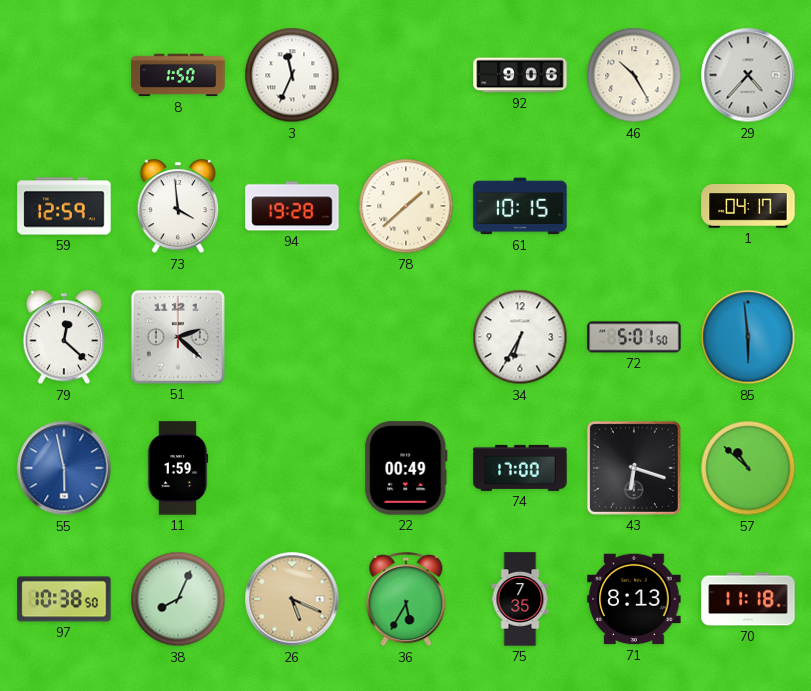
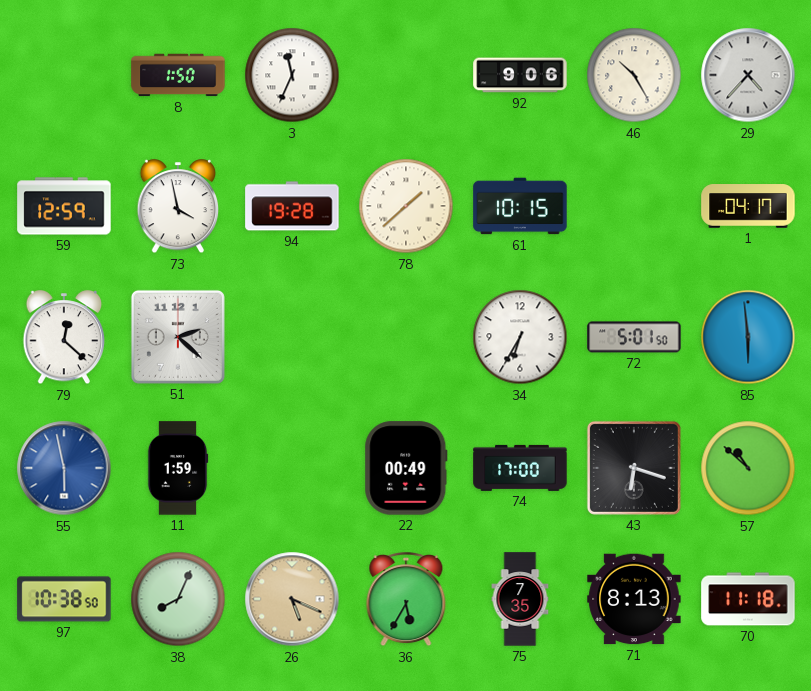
73: 3:59 -> 3:58 (178, 207)
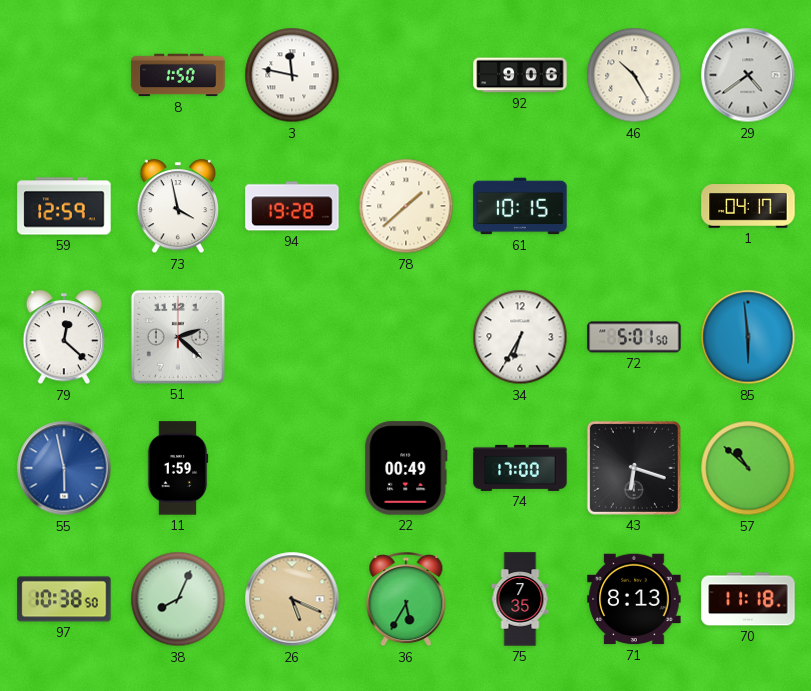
3: 11:34 -> 11:47 (292, 75)
29: 4:37 -> 4:39 (748, 75)
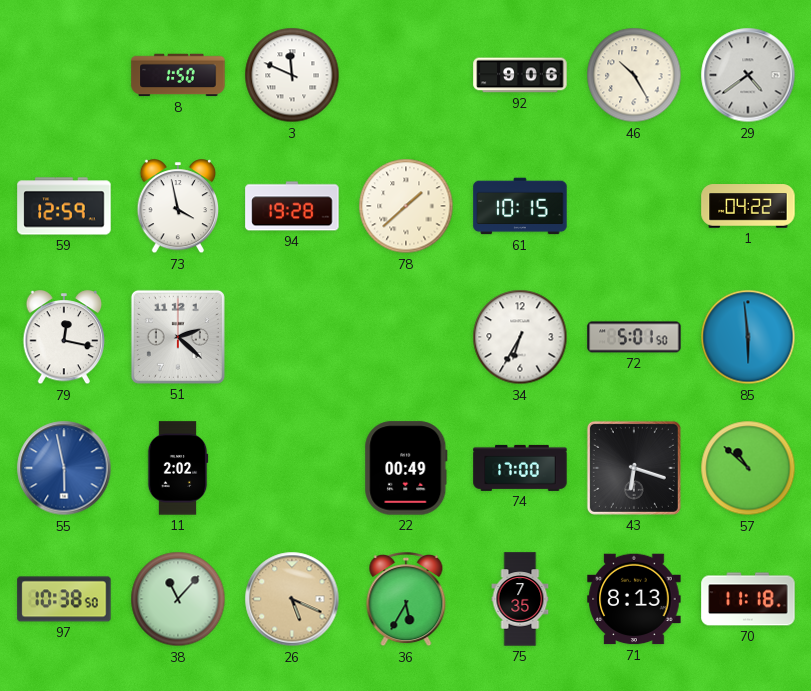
3: 11:47 -> 11:49 (292, 75)
1: 04:17 -> 04:22 (748, 206)
79: 12:22 -> 12:17 (64, 338)
11: 1:59 -> 2:02 (178, 468)
38: 8:04 -> 11:07 (178, 599)
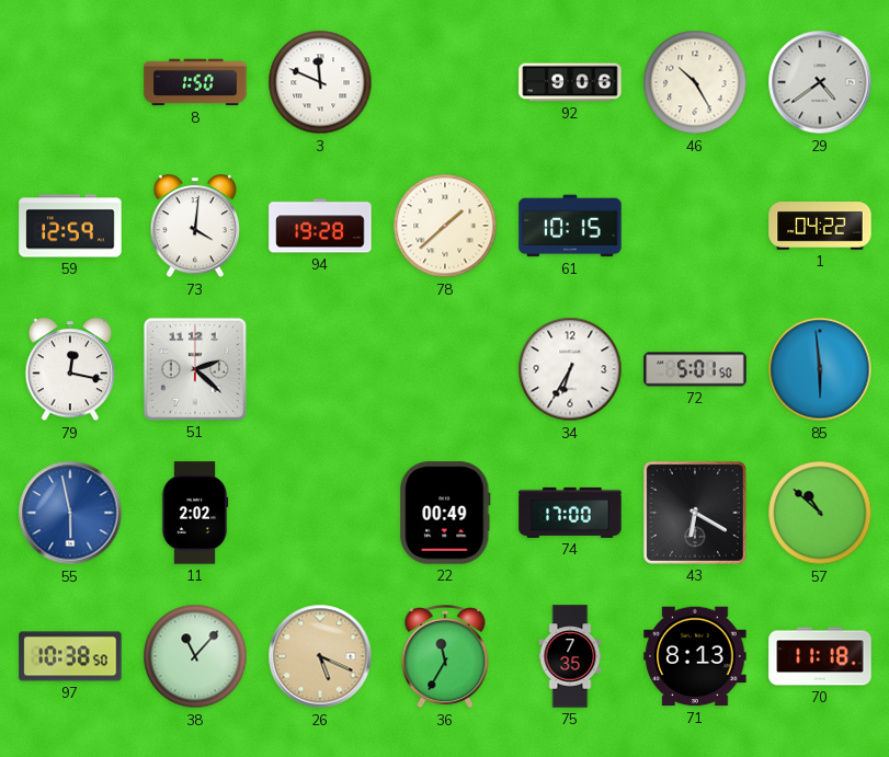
73: 3:58 -> 4:01 (195, 227)
43: 6:18 -> 6:20 (695, 513)
36: 5:35 -> 11:35 (445, 657)
